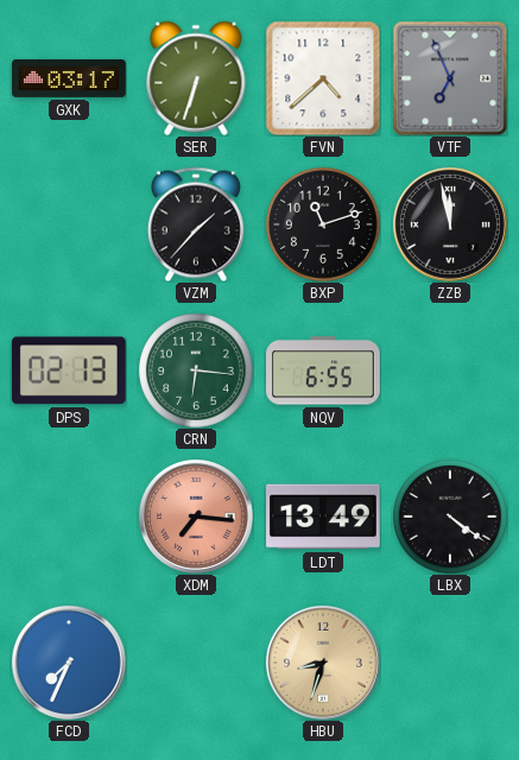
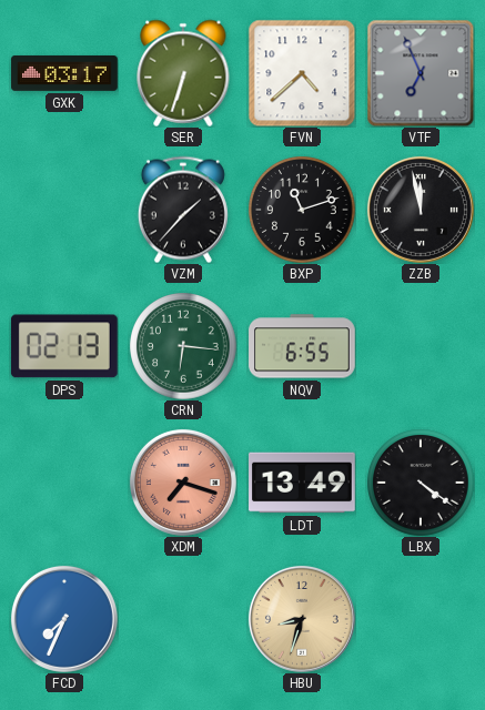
XDM: 7:16 -> 7:18 (183, 483)
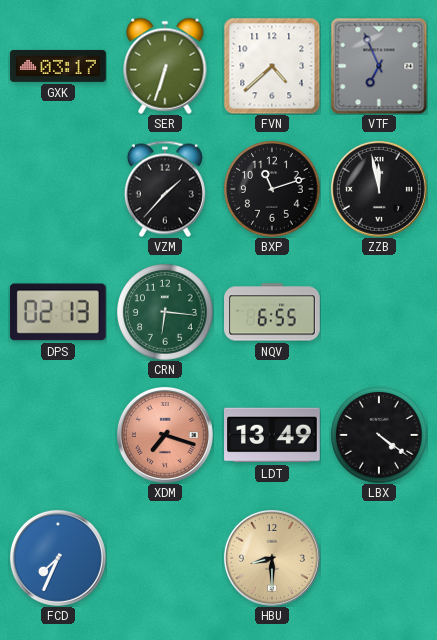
HBU: 8:33 -> 8:30 (272, 558)
